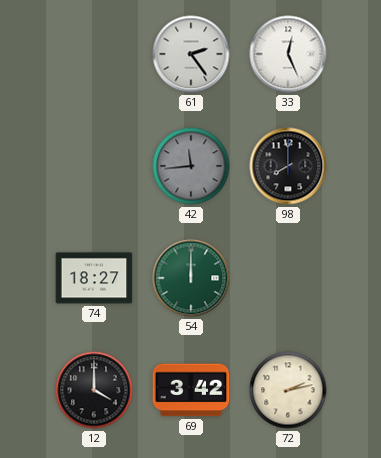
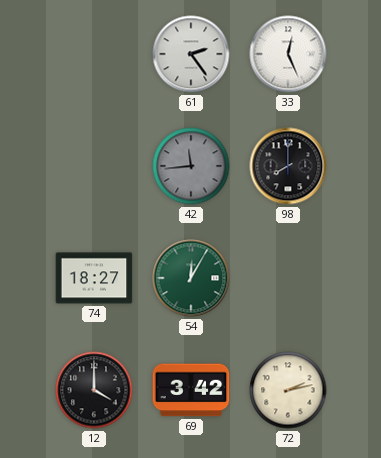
54: 12:00 -> 12:05 (191, 278)
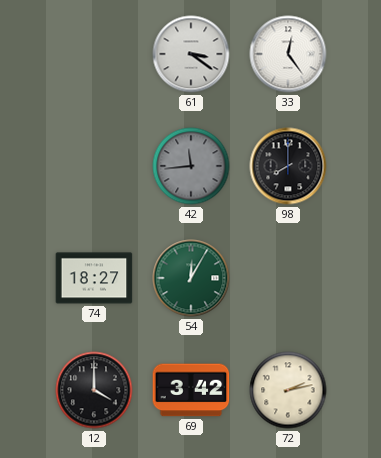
61: 2:24 -> 3:21 (191, 54)
33: 12:26 -> 12:24 (288, 54)
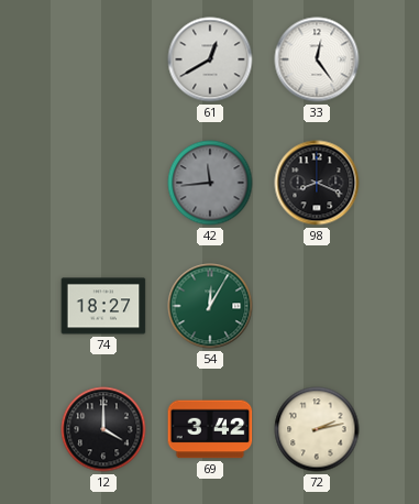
61: 3:21 -> 12:40 (210, 59)
98: 8:00 -> 8:19 (317, 183)
